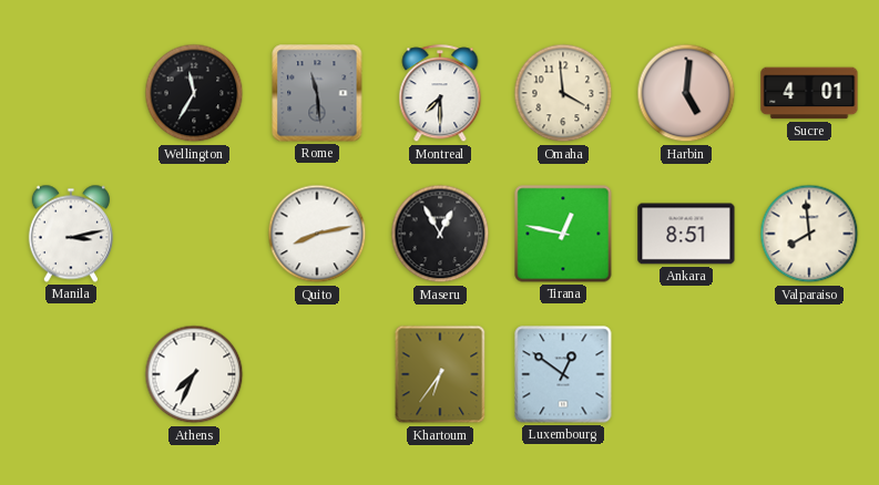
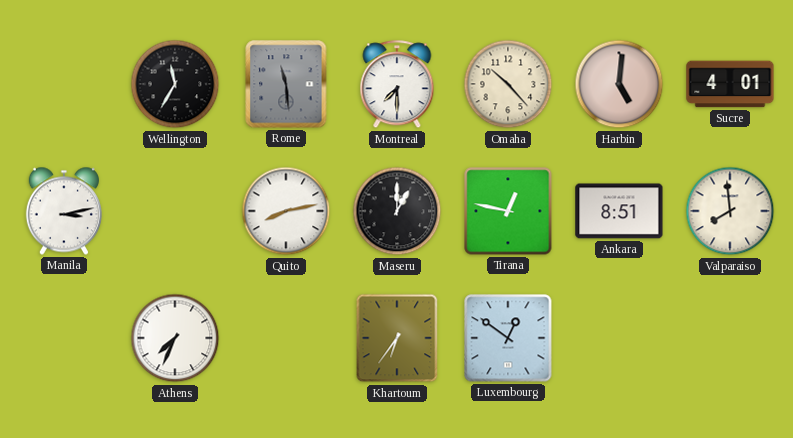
Omaha: 3:59 -> 10:23 (508, 84)
Maseru: 12:55 -> 1:00 (397, 211)
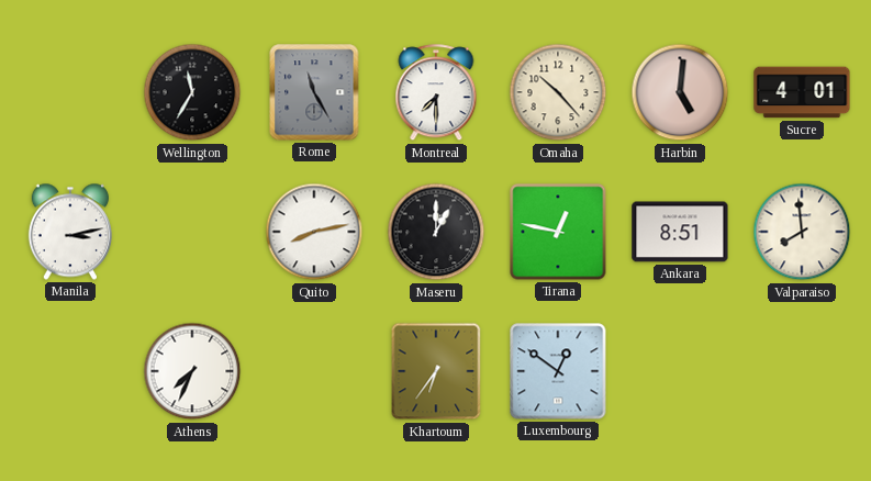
Rome: 11:29 -> 11:25 (314, 92)
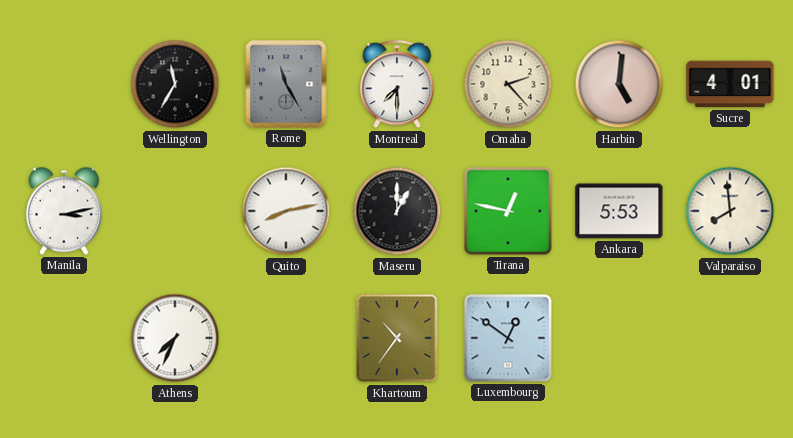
Omaha: 10:23 -> 2:23 (508, 84)
Ankara: 8:51 -> 5:53 (619, 211)
Khartoum: 6:36 -> 10:36 (397, 338)
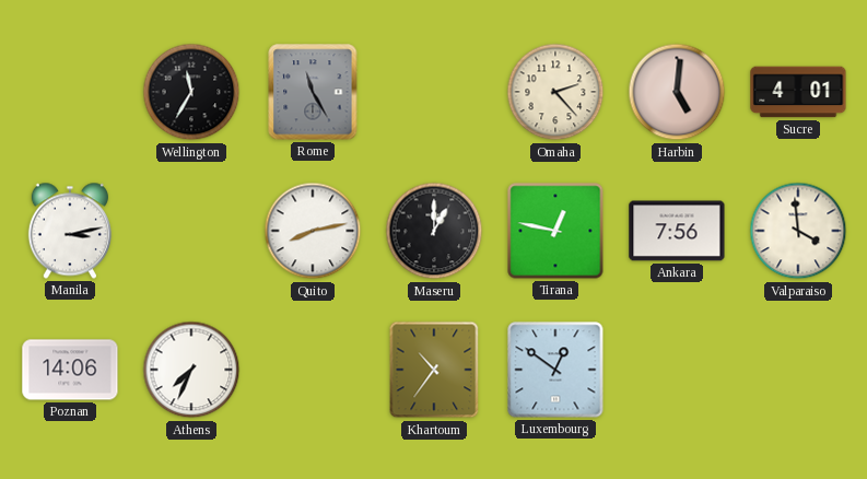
Montreal: 7:30 -> none (397, 85)
Ankara: 5:53 -> 7:56 (677, 231)
Valparaiso: 7:59 -> 3:59 (798, 231)
Poznan: none -> 14:06 (70, 370)
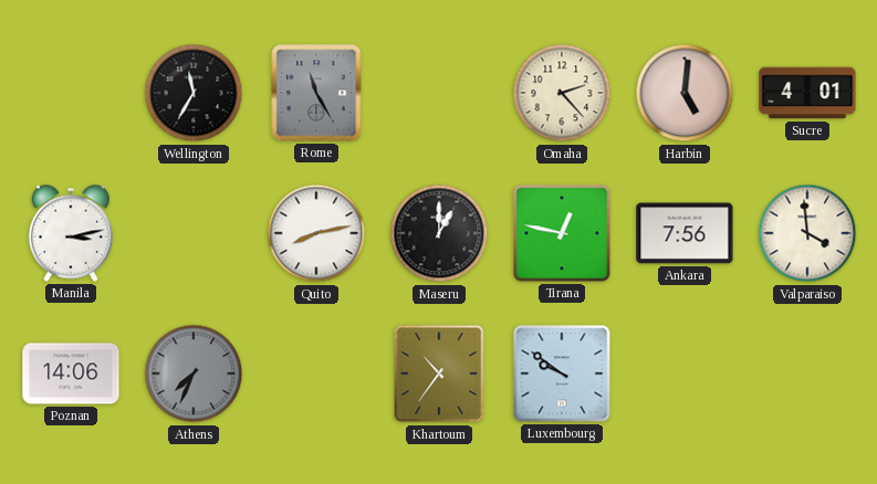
Athens dial: white -> grey (194, 373)
Luxembourg: 12:51 -> 9:51 (562, 373)
